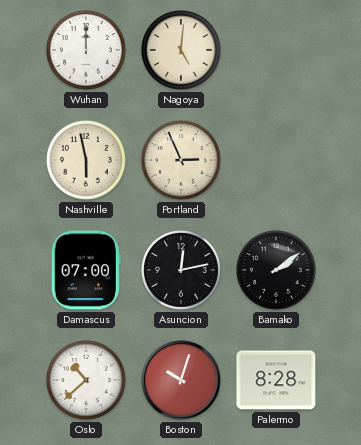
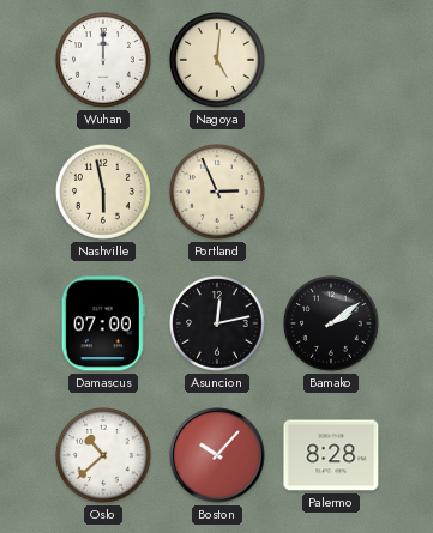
Boston: 10:03 -> 10:07 (217, 455)
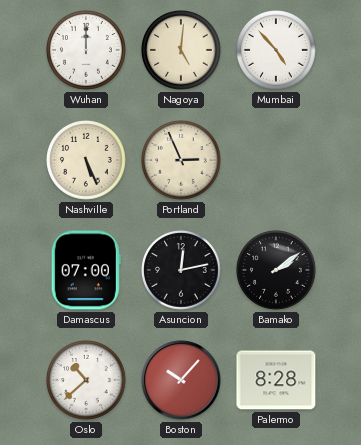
Mumbai: none -> 4:53 (277, 51)
Nashville: 5:58 -> 5:26 (87, 161)
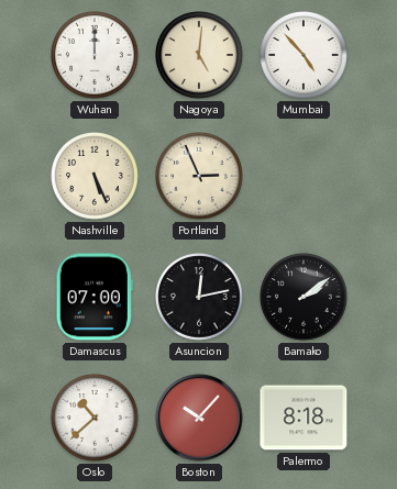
Palermo: 8:28 -> 8:18 (304, 418)
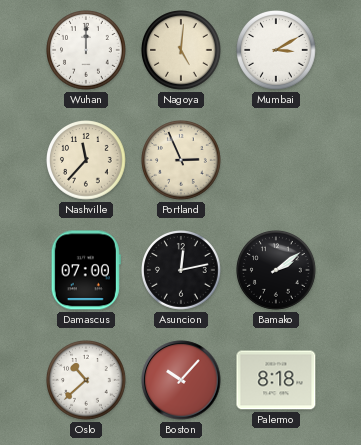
Mumbai: 4:53 -> 3:10 (277, 51)
Nashville: 5:26 -> 11:37 (87, 161)
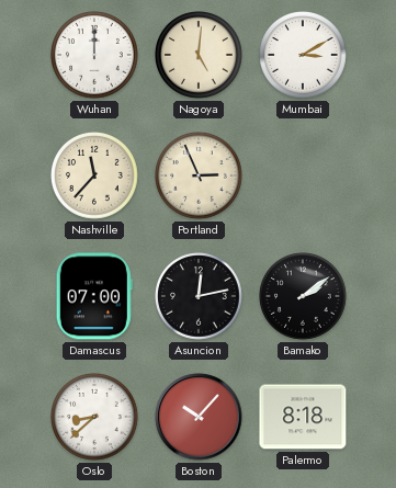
Oslo: 10:38 -> 8:38 (95, 418)
